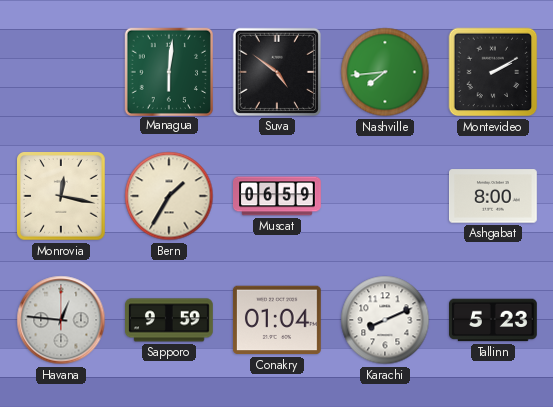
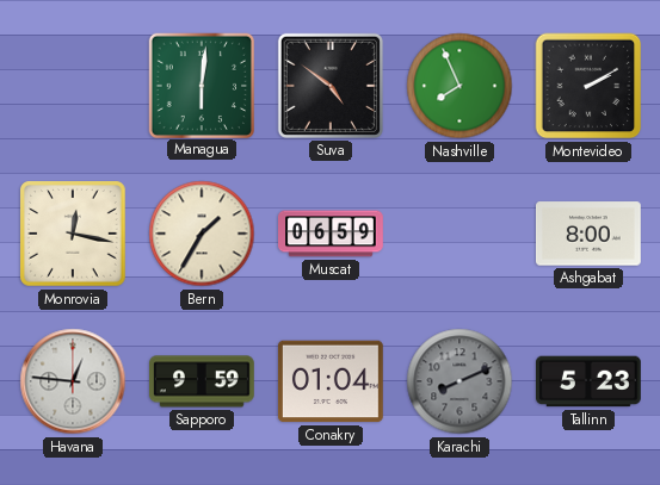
Nashville: 7:44 -> 7:56 (459, 86)
Karachi dial: white -> grey (459, 381)
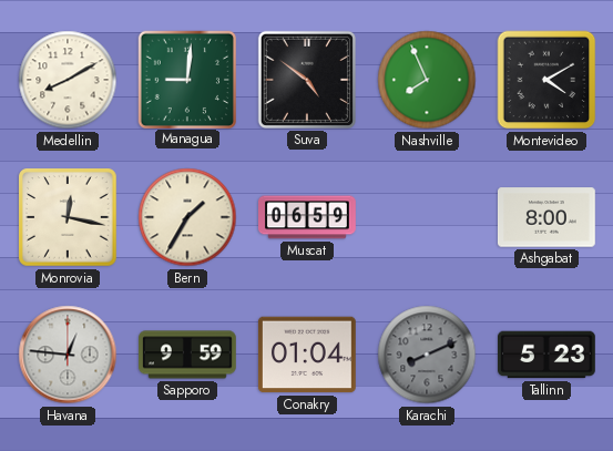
Medellin: none -> 8:10 (68, 80)
Managua: 6:01 -> 9:01 (186, 79)
Montevideo: 2:10 -> 4:10 (546, 80)
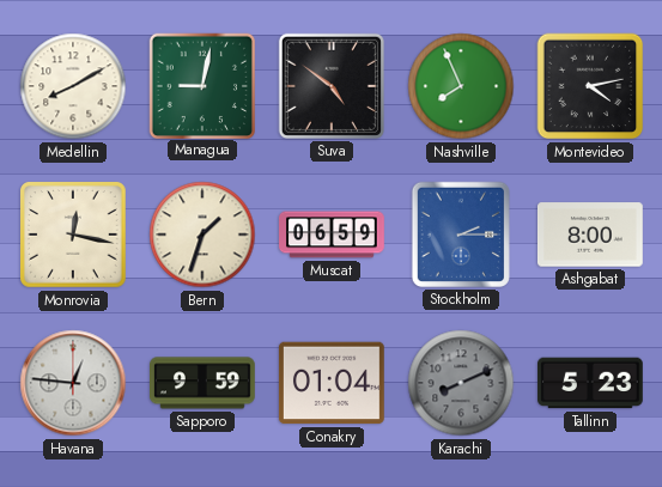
Managua: 9:01 -> 9:02 (201, 85)
Montevideo: 4:10 -> 4:13 (590, 86)
Bern: 1:35 -> 1:33 (202, 235)
Stockholm: none -> 2:15 (461, 235)
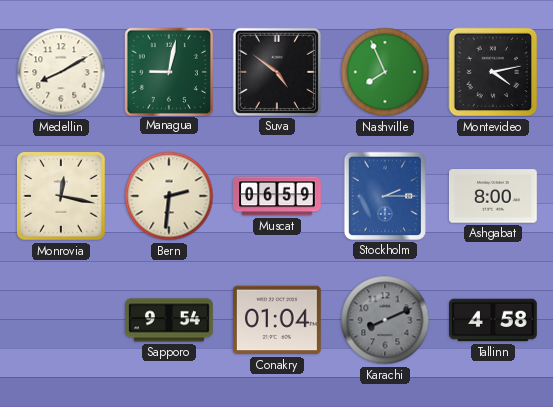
Bern: 1:33 -> 2:31 (169, 196)
Havana: 12:46 -> none (73, 383)
Sapporo: 9:59 -> 9:54 (170, 320)
Tallinn: 5:23 -> 4:58 (494, 320)
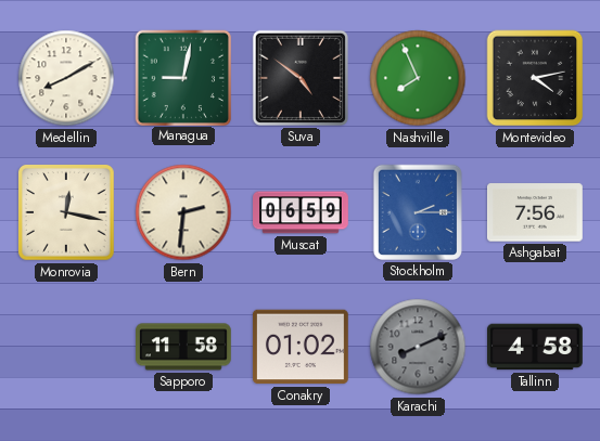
Ashgabat: 8:00 -> 7:56 (536, 212)
Sapporo: 9:54 -> 11:58 (184, 347)
Conakry: 01:04 -> 01:02 (301, 347)
